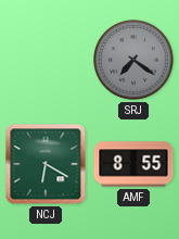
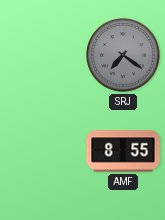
NCJ: 6:20 -> none (46, 164)
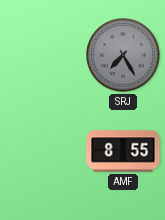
SRJ: 7:21 -> 7:25 (123, 55)
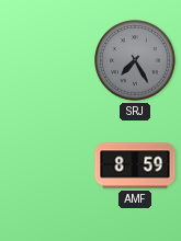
AMF: 8:55 -> 8:59 (135, 165)
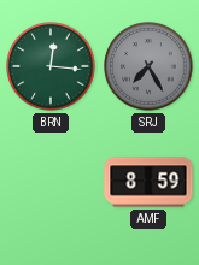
BRN: none -> 12:16 (51, 66)
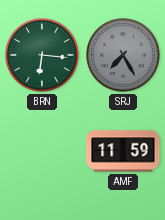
BRN: 12:16 -> 6:16 (42, 55)
AMF: 8:59 -> 11:59 (123, 151)
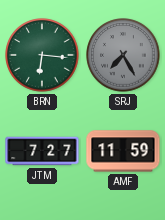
JTM: none -> 7:27 (42, 151)
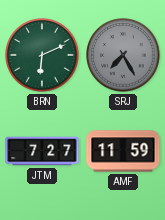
BRN: 6:16 -> 6:11 (42, 55)
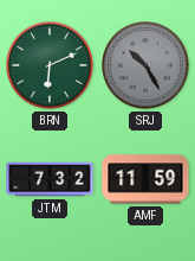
SRJ: 7:25 -> 10:25 (145, 65)
JTM: 7:27 -> 7:32 (50, 179)
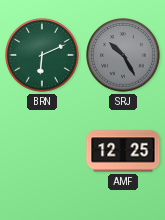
JTM: 7:32 -> none (50, 179)
AMF: 11:59 -> 12:25 (123, 151)
